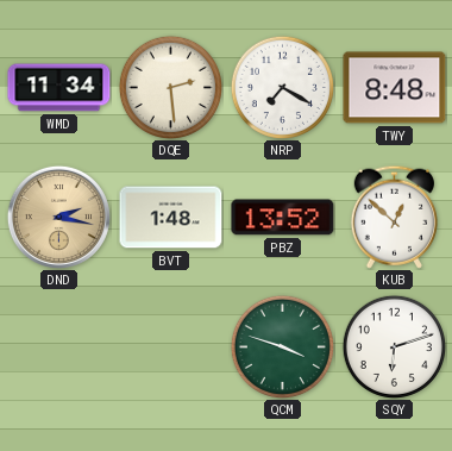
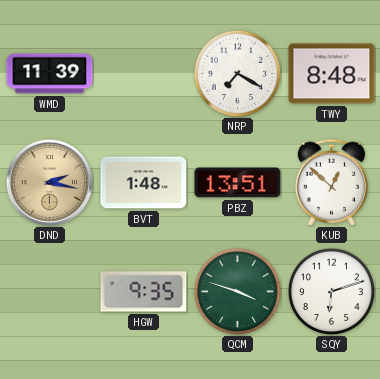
WMD: 11:34 -> 11:39 (50, 74)
DQE: 2:29 -> none (170, 87)
PBZ: 13:52 -> 13:51 (238, 183)
HGW: none -> 9:35 (144, 292)
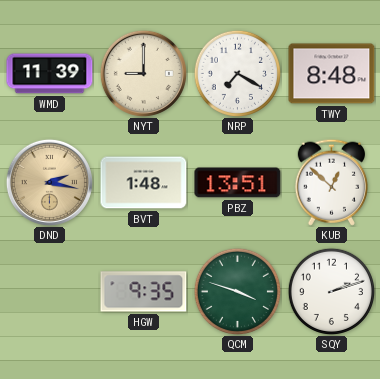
NYT: none -> 9:00 (143, 73)
SQY: 6:12 -> 2:12 (331, 291)
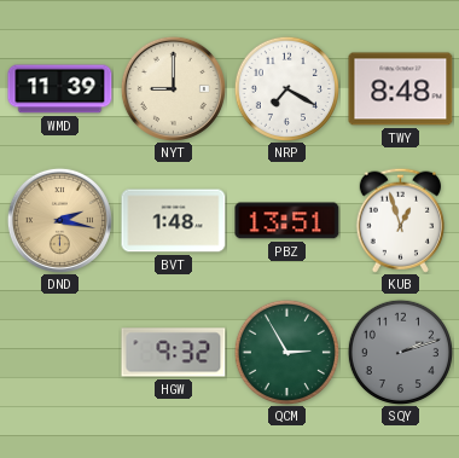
KUB: 12:52 -> 12:57 (400, 220)
HGW: 9:35 -> 9:32 (174, 353)
QCM: 3:48 -> 2:55 (286, 352)
SQY dial: white -> grey (400, 352)
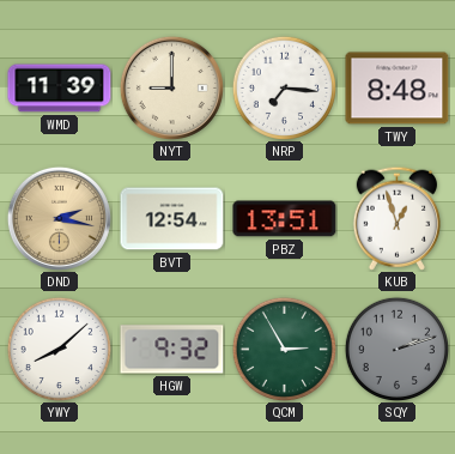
NRP: 7:20 -> 7:16 (284, 87)
BVT: 1:48 -> 12:54 (172, 219)
YWY: none -> 8:08 (59, 349)
